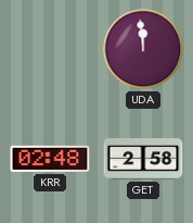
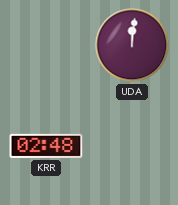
UDA: 11:59 -> 12:01 (132, 45)
GET: 2:58 -> none (143, 159)
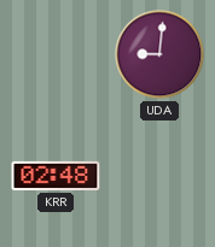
UDA: 12:01 -> 9:01 (159, 54)
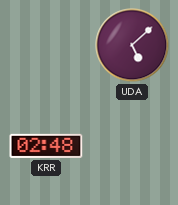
UDA: 9:01 -> 5:08 (132, 45)
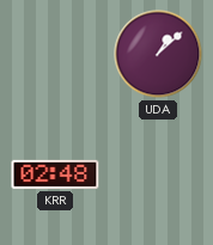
UDA: 5:08 -> 1:08 (158, 54)
